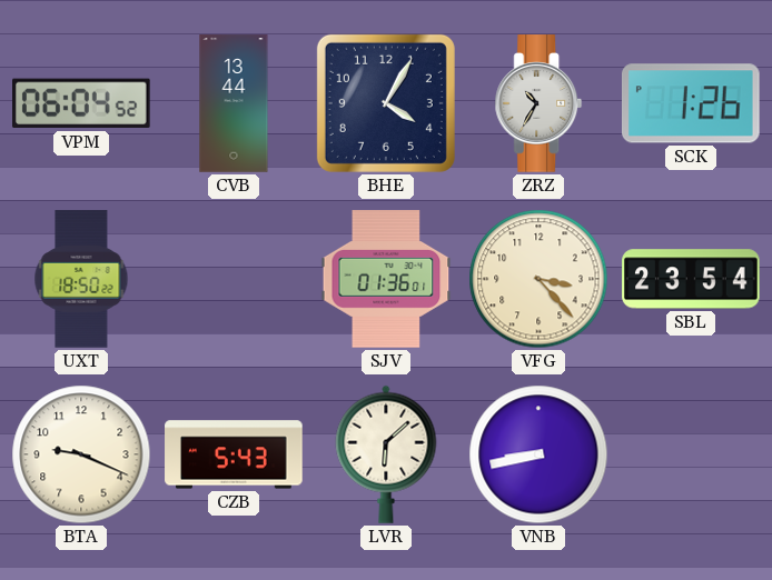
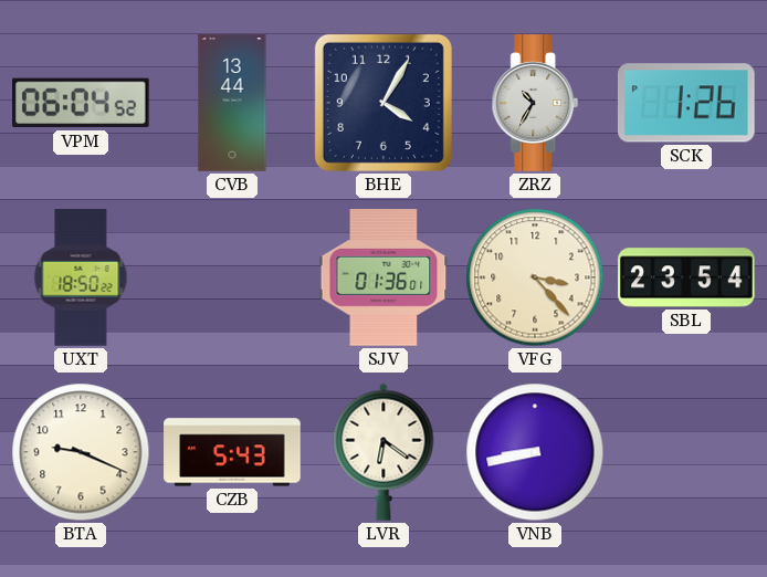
LVR: 6:08 -> 6:21 (383, 452)
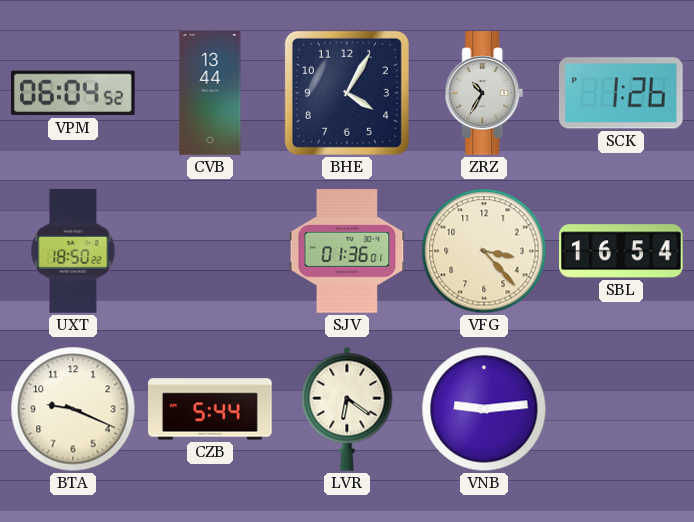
SBL: 23:54 -> 16:54 (621, 251)
CZB: 5:43 -> 5:44 (210, 409)
VNB: 8:43 -> 9:14 (484, 409)
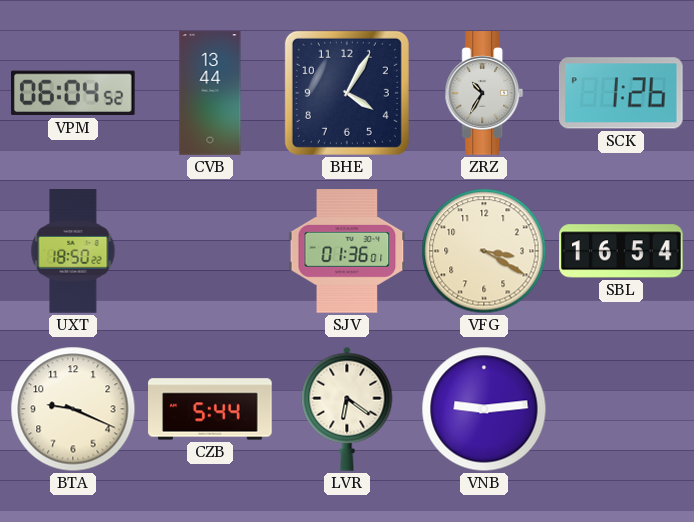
VFG: 3:23 -> 3:20 (484, 251)
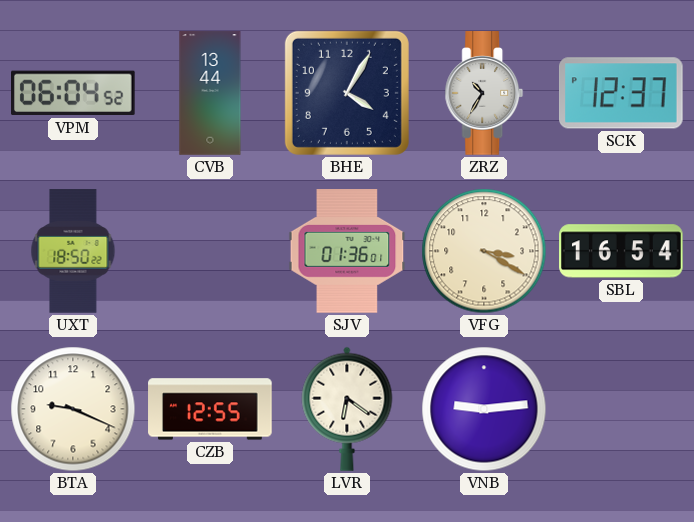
SCK: 1:26 -> 12:37 (622, 93)
CZB: 5:44 -> 12:55 (210, 409)
